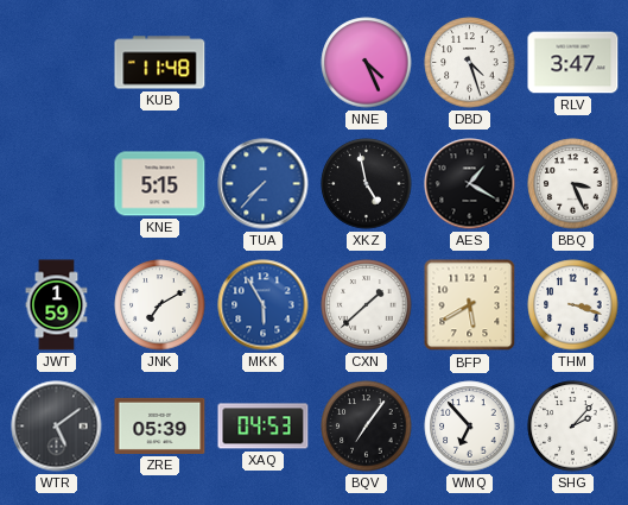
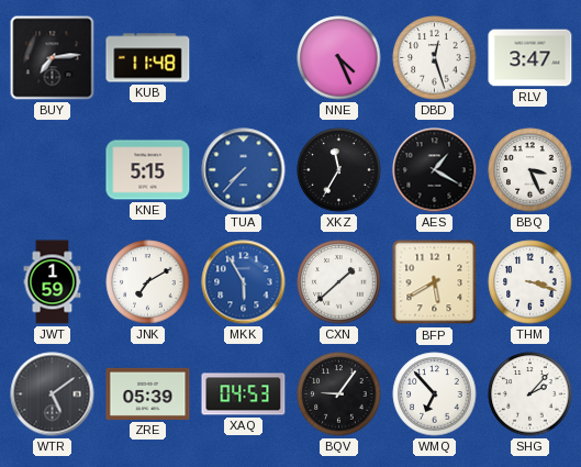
BUY: none -> 7:14 (53, 58)
DBD: 4:27 -> 12:27 (435, 58)
XKZ: 4:58 -> 11:35 (339, 170)
BQV: 7:06 -> 9:06 (339, 394)
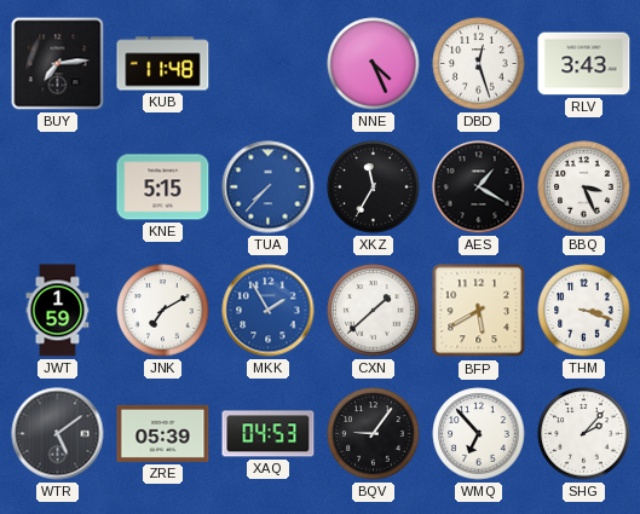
RLV: 3:47 -> 3:43 (584, 64)
MKK: 5:55 -> 1:55 (269, 311)
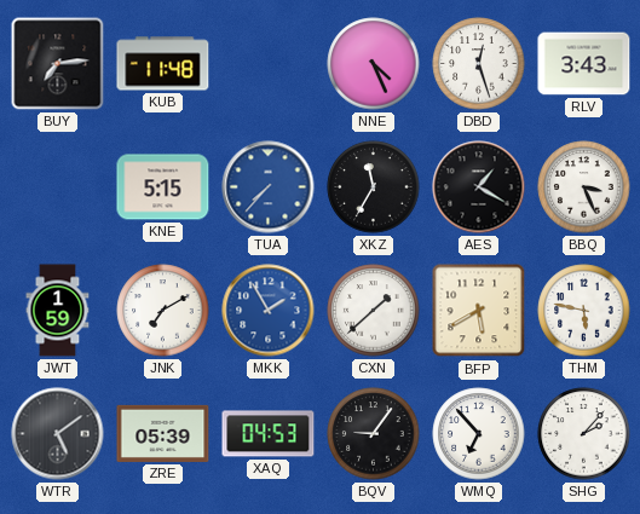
THM: 3:18 -> 5:47 (584, 311)
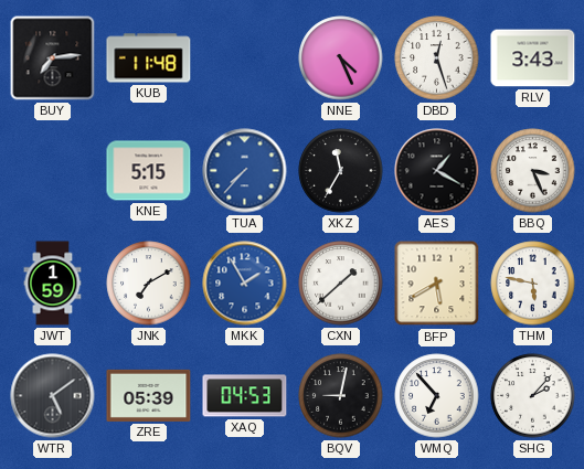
BQV: 9:06 -> 9:02 (341, 396)
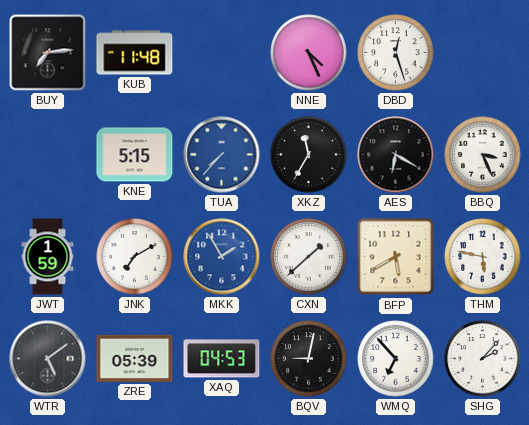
RLV: 3:43 -> none (533, 58)
AES: 1:20 -> 6:20 (396, 155)
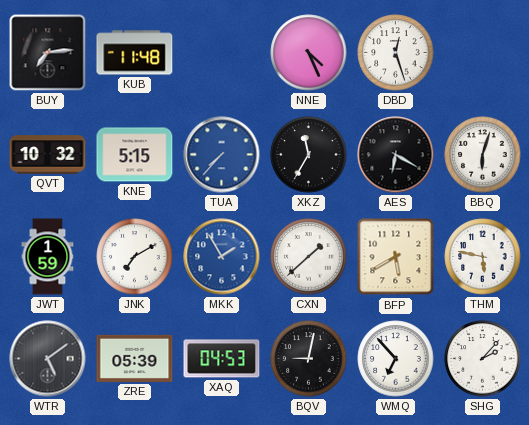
QVT: none -> 10:32 (48, 155)
BBQ: 3:26 -> 6:03 (483, 155)
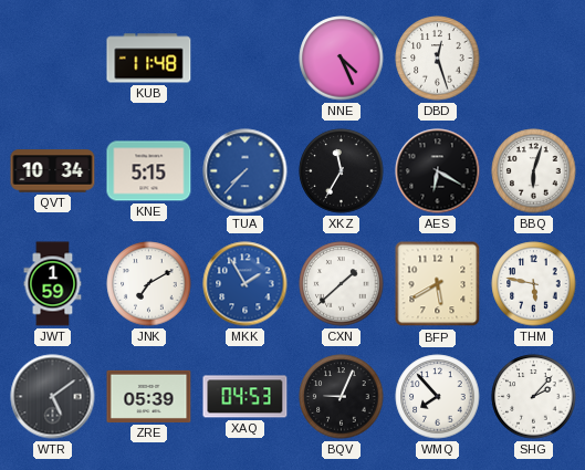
BUY: 7:14 -> none (48, 53)
QVT: 10:32 -> 10:34 (53, 171)
BQV: 9:02 -> 9:04 (342, 397)
WMQ: 6:53 -> 7:53 (438, 397)
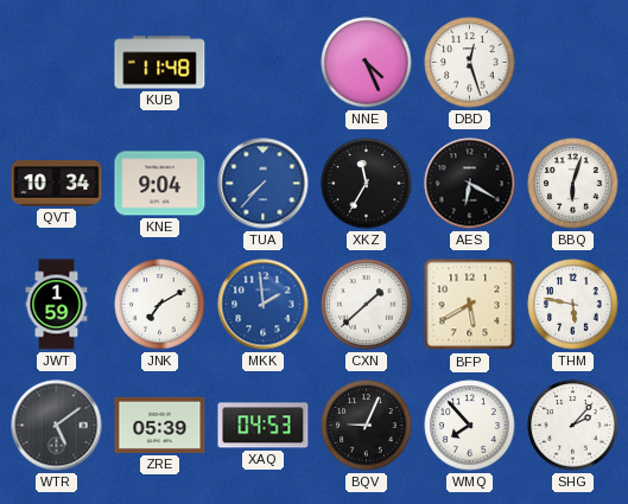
KNE: 5:15 -> 9:04 (160, 184)
MKK: 1:55 -> 1:59 (264, 305)
